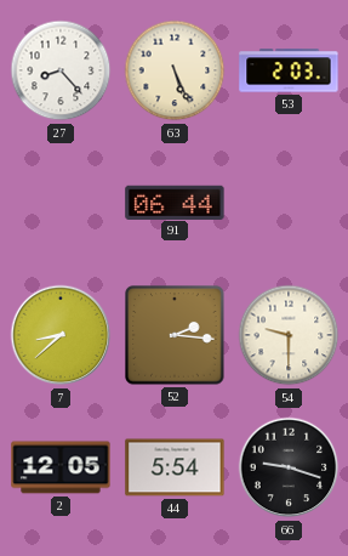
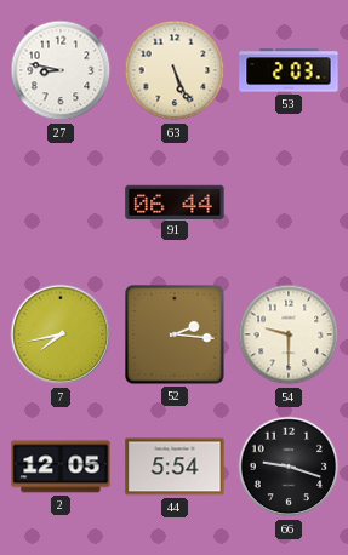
27: 8:23 -> 8:47 (61, 70)
7: 8:38 -> 7:43 (61, 334)
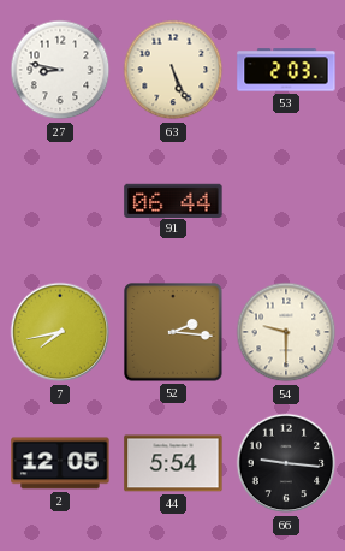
66: 9:18 -> 9:16 (286, 463)
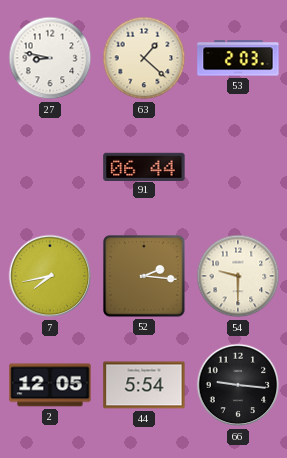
63: 5:26 -> 1:22 (144, 58)
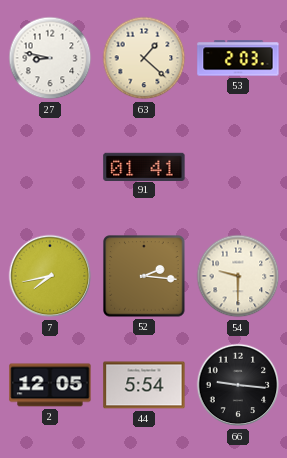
91: 06:44 -> 01:41 (144, 166)
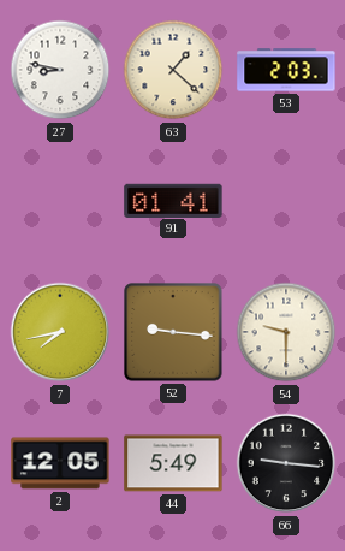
52: 2:16 -> 9:16 (173, 332)
44: 5:54 -> 5:49 (173, 463)
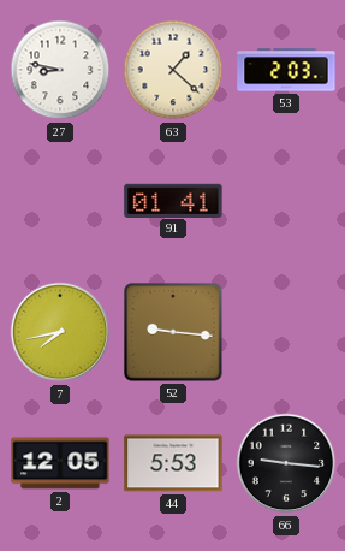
54: 9:30 -> none (286, 332)
44: 5:49 -> 5:53 (173, 463)
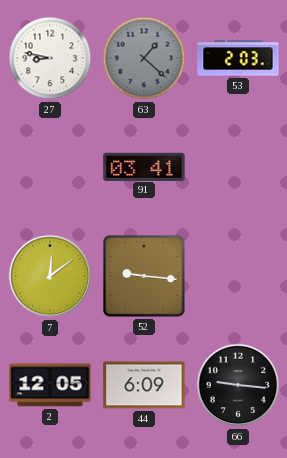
63 dial: cream -> grey (144, 58)
91: 01:41 -> 03:41 (144, 166)
7: 7:43 -> 12:09 (50, 276)
44: 5:53 -> 6:09 (144, 385)
